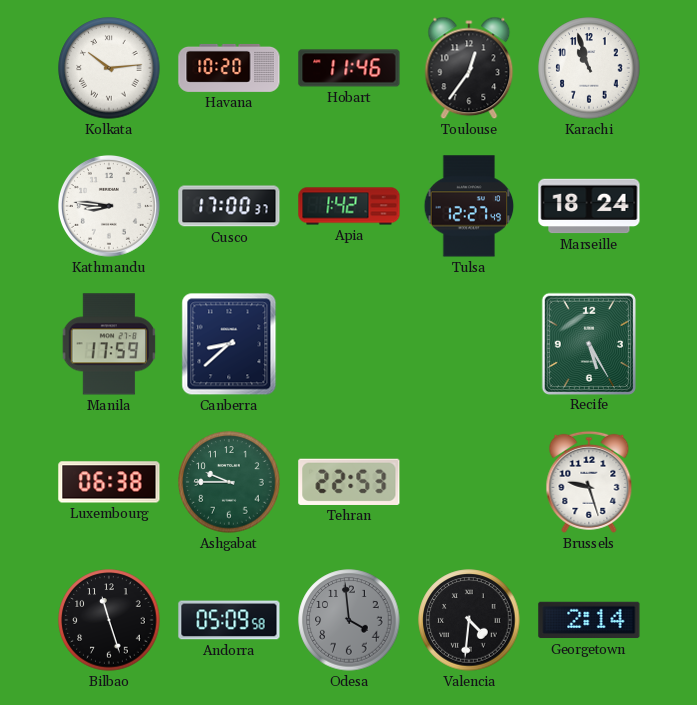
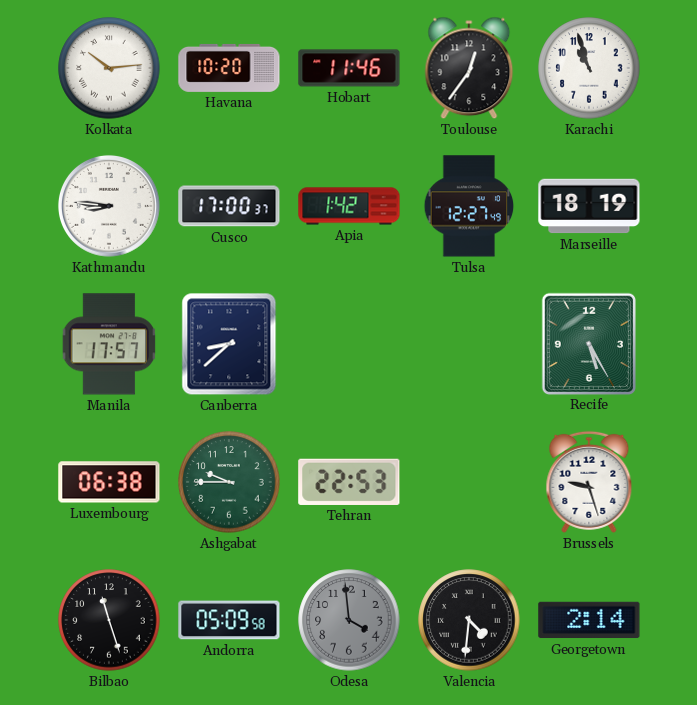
Marseille: 18:24 -> 18:19 (589, 206)
Manila: 17:59 -> 17:57 (109, 344)
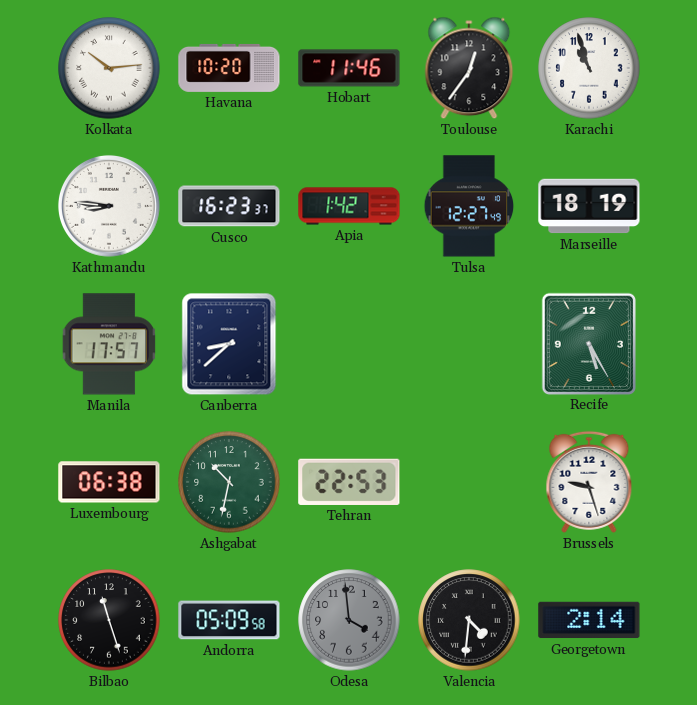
Cusco: 17:00 -> 16:23 (229, 206)
Ashgabat: 9:45 -> 10:32 (229, 482)
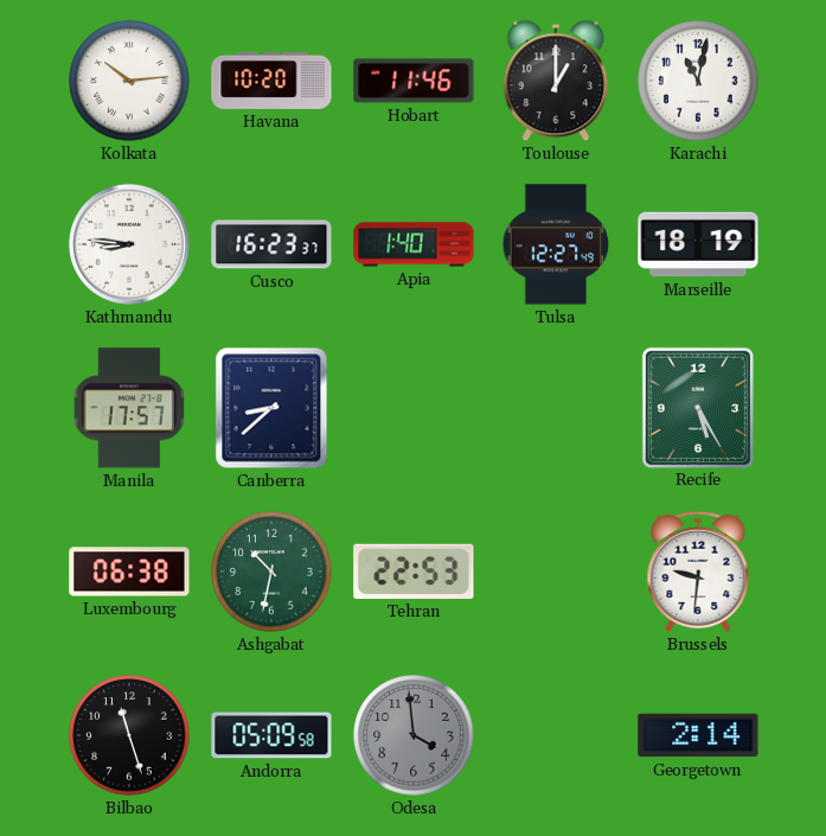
Toulouse: 12:36 -> 1:00 (556, 81)
Karachi: 10:57 -> 11:02 (698, 81)
Apia: 1:42 -> 1:40 (414, 244)
Brussels: 9:27 -> 9:31 (698, 572)
Valencia: 4:31 -> none (469, 620)
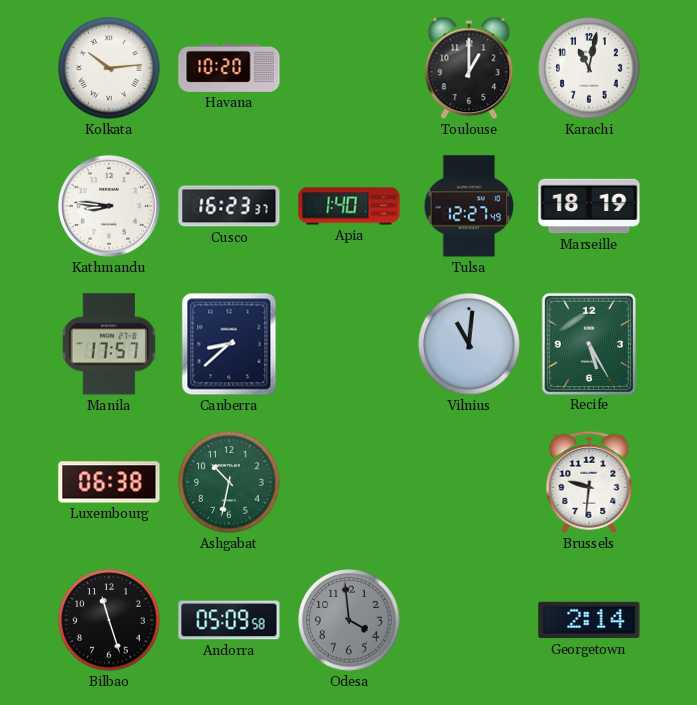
Hobart: 11:46 -> none (414, 81)
Vilnius: none -> 11:01 (469, 344)
Tehran: 22:53 -> none (414, 572)
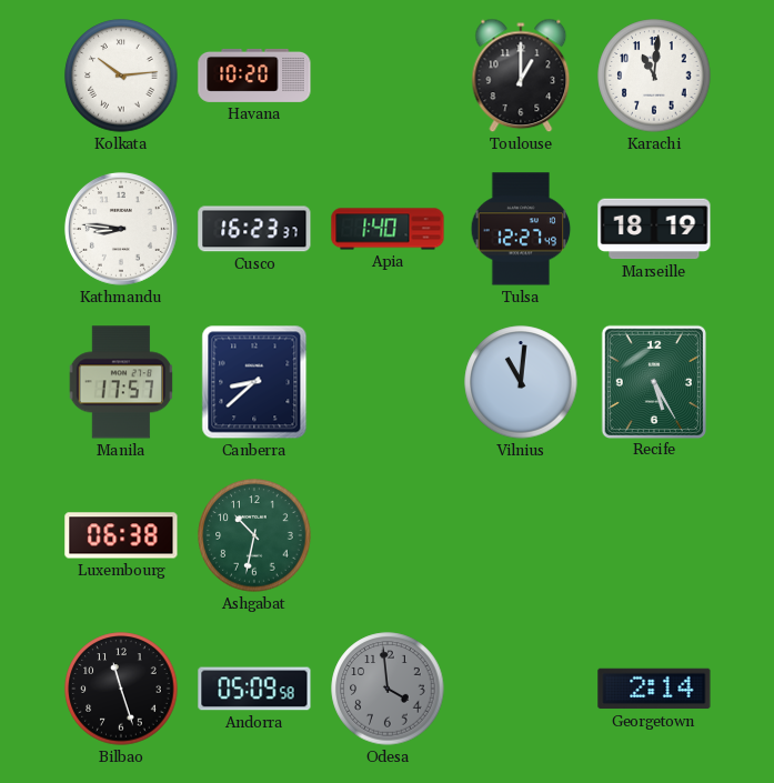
Karachi: 11:02 -> 11:01 (654, 76)
Brussels: 9:31 -> none (589, 482)
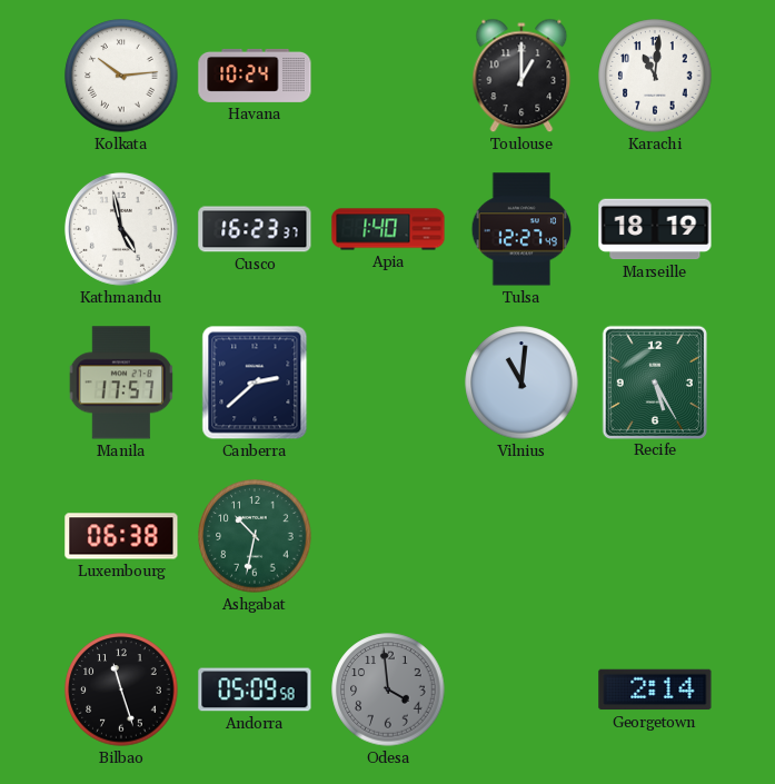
Havana: 10:20 -> 10:24 (255, 76)
Kathmandu: 8:46 -> 4:58 (121, 229)
Canberra: 8:38 -> 2:38 (255, 383)
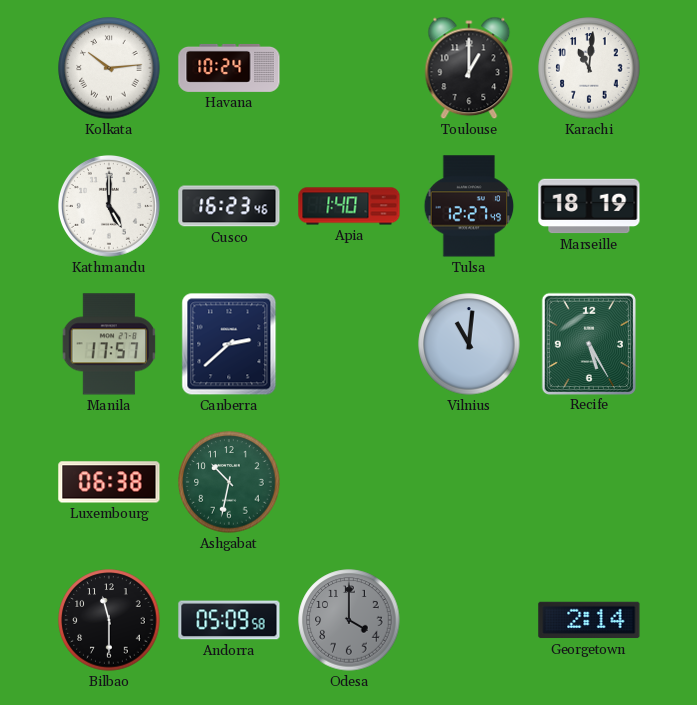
Kathmandu: 4:58 -> 5:00 (109, 206)
Cusco: 16:23:37 -> 16:23:46 (229, 206)
Bilbao: 11:27 -> 11:30 (109, 620)
Odesa: 3:59 -> 4:00 (349, 620)
